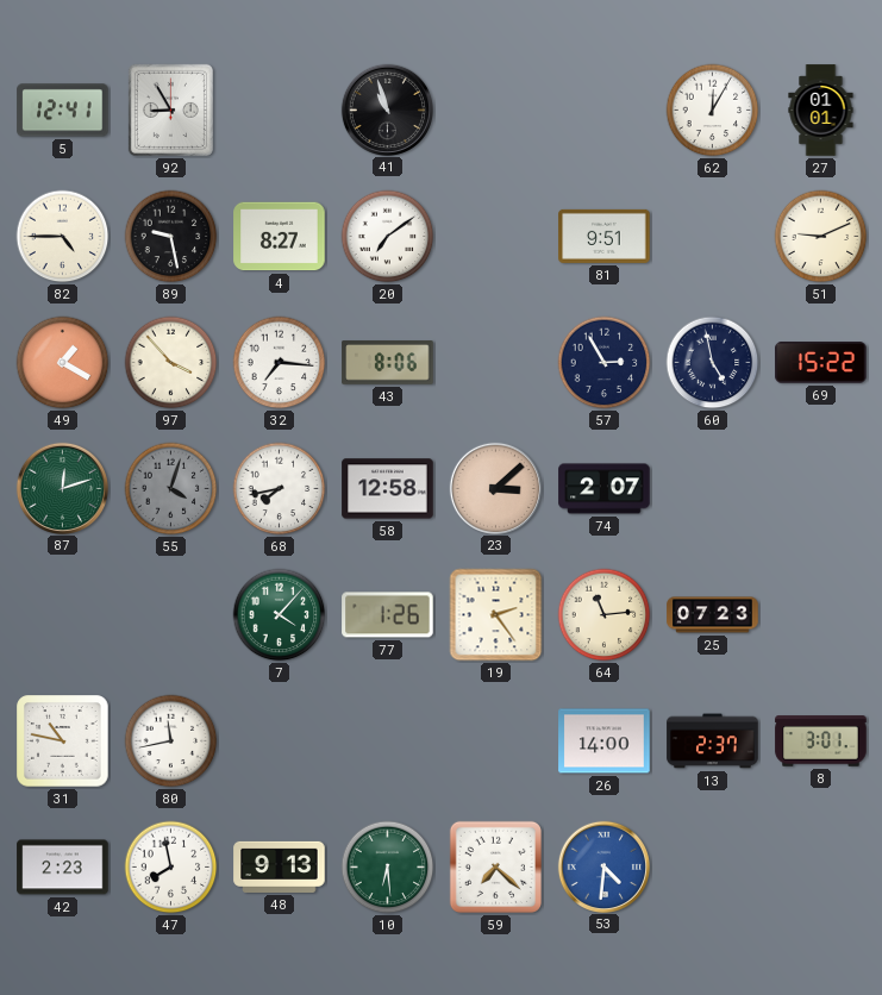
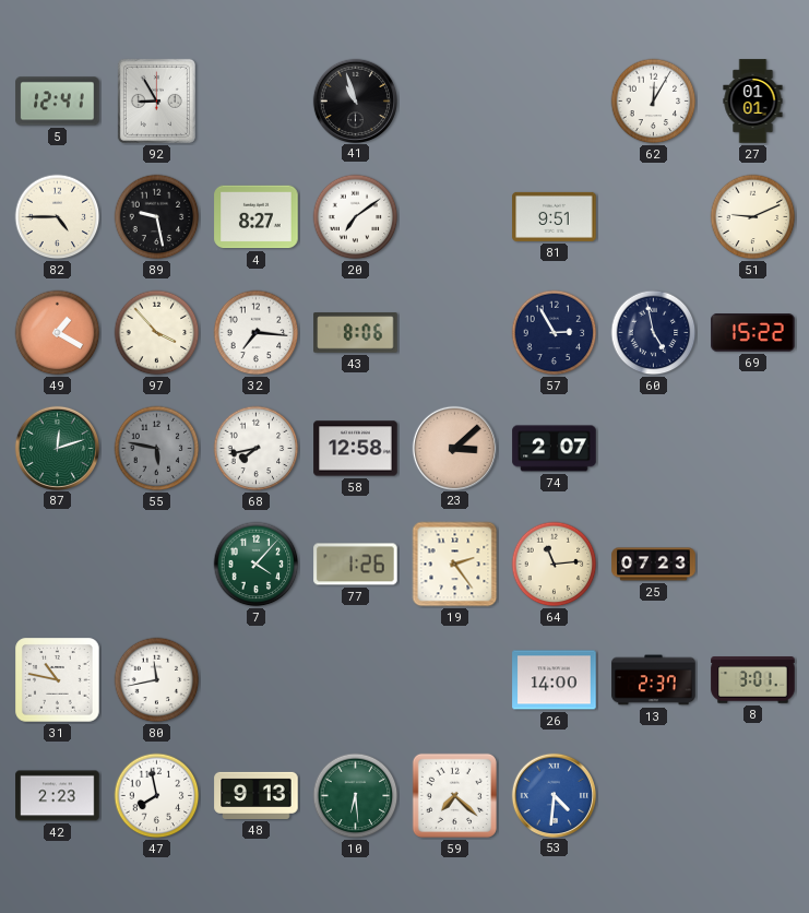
55: 4:03 -> 5:47 (157, 449)
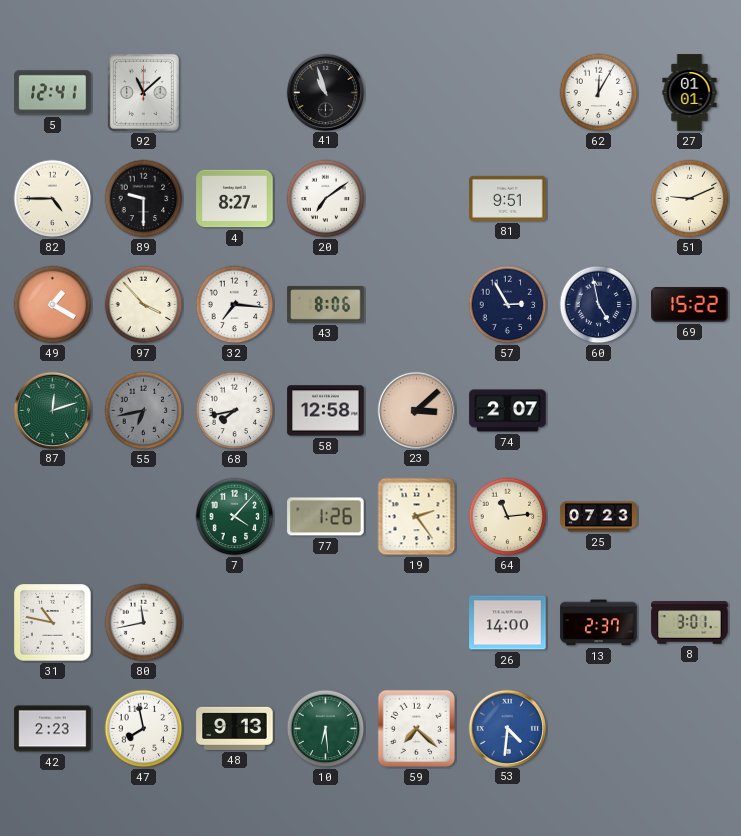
92: 8:55 -> 11:08 (143, 92)
89: 9:28 -> 9:30 (144, 199)
55: 5:47 -> 6:43 (144, 411)
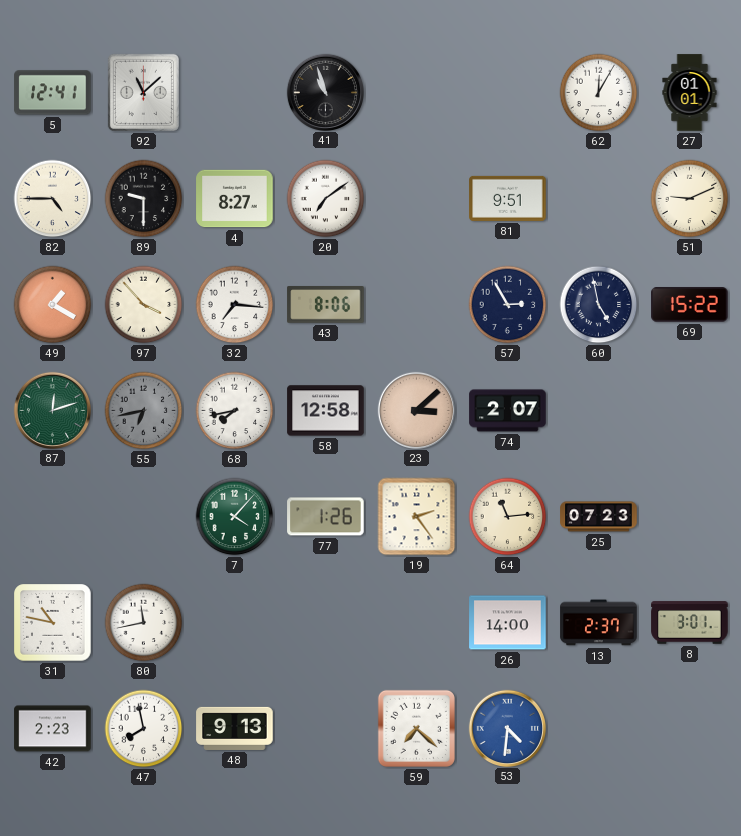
10: 6:29 -> none (326, 729)
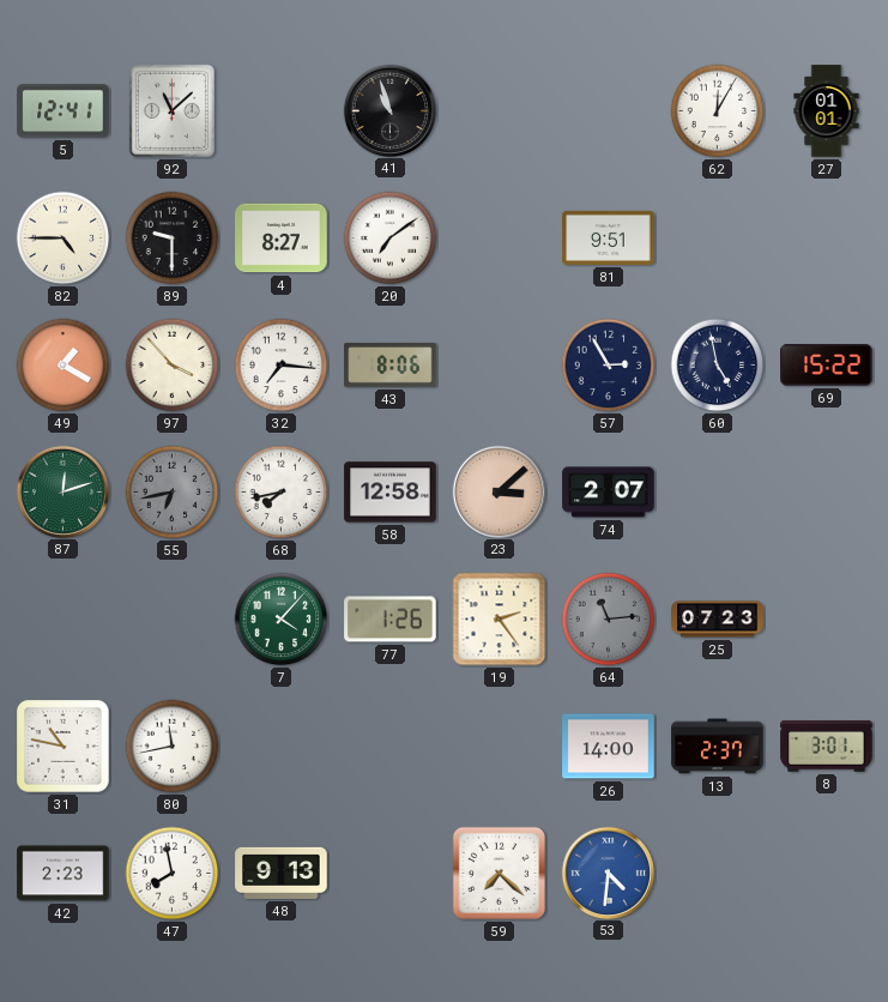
51: 9:11 -> none (690, 199)
64 dial: cream -> grey (609, 620)
